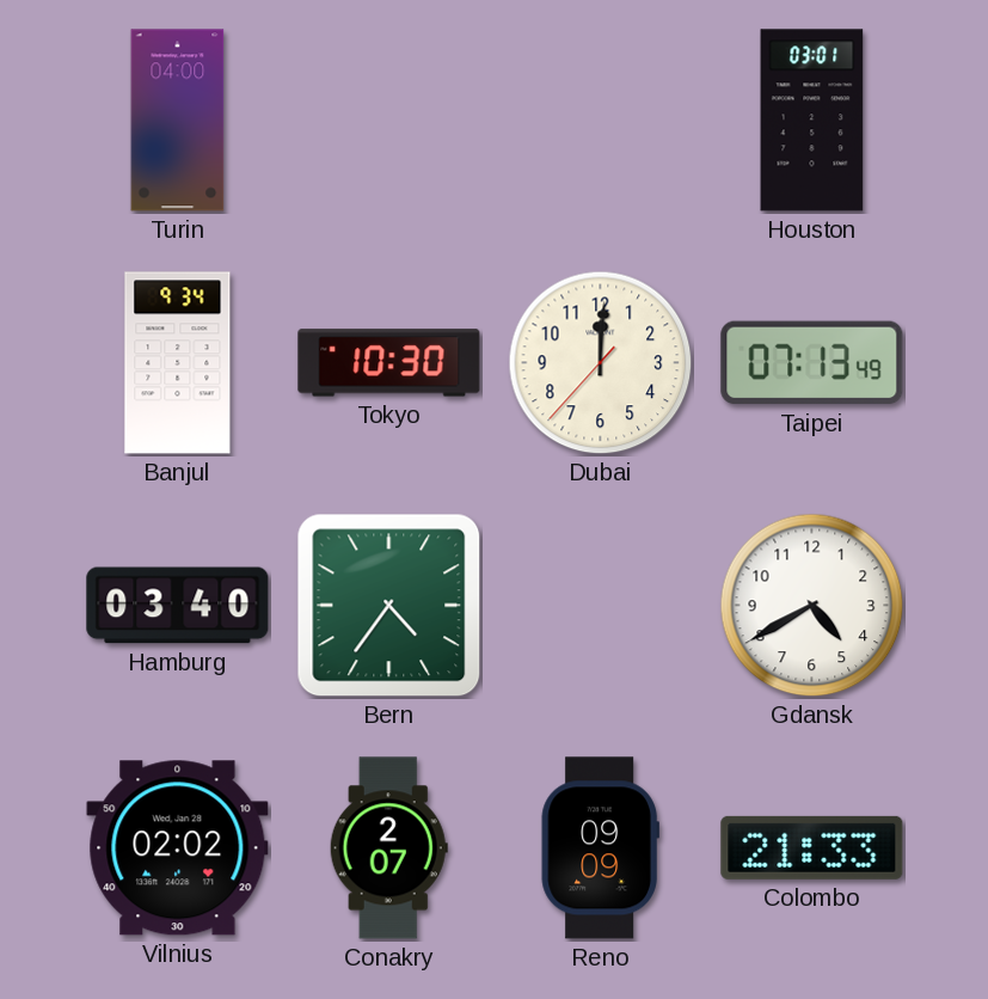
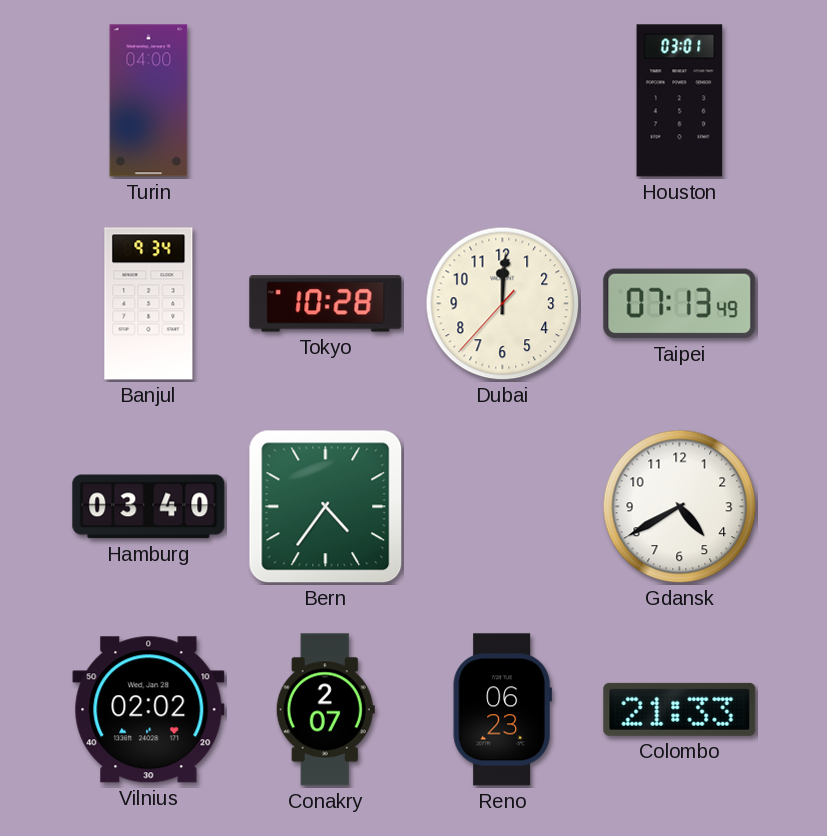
Tokyo: 10:30 -> 10:28 (326, 304)
Reno: 09:09 -> 06:23 (502, 710)
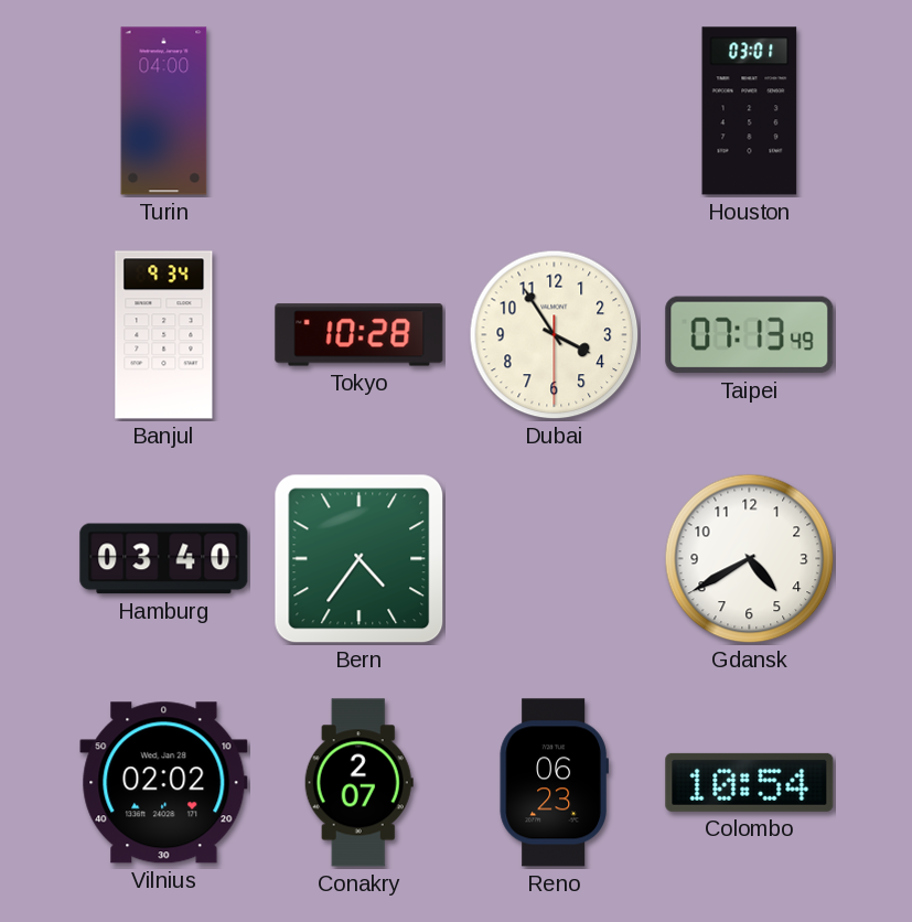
Dubai: 12:00 -> 3:54 (555, 335)
Colombo: 21:33 -> 10:54 (750, 782)
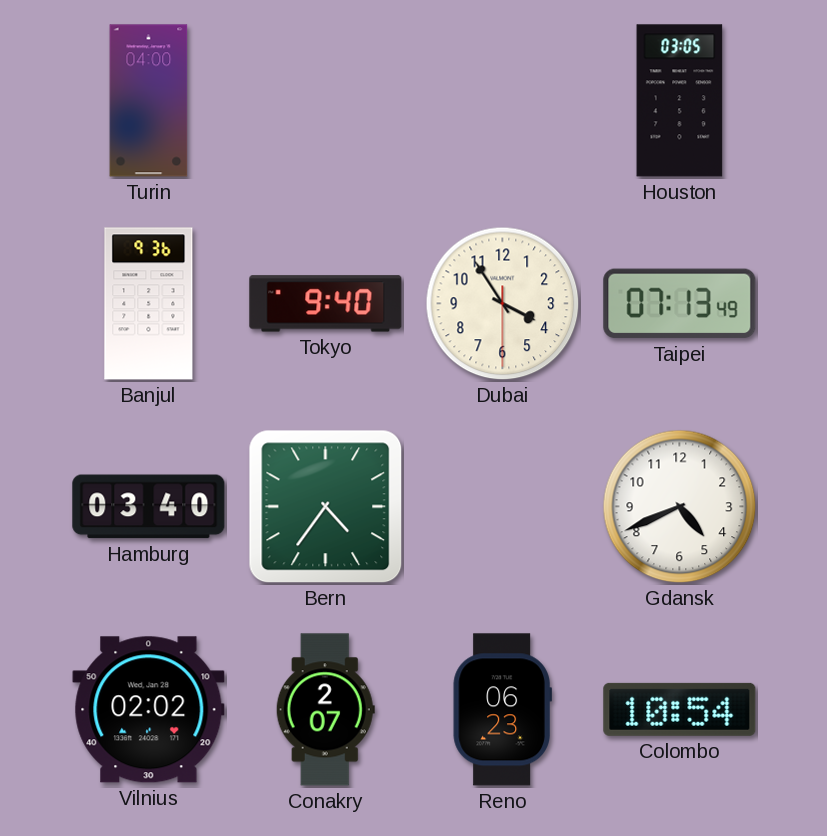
Houston: 03:01 -> 03:05 (680, 101)
Banjul: 9:34 -> 9:36 (149, 304)
Tokyo: 10:28 -> 9:40 (326, 304)
Gdansk: 4:40 -> 4:41 (680, 507)
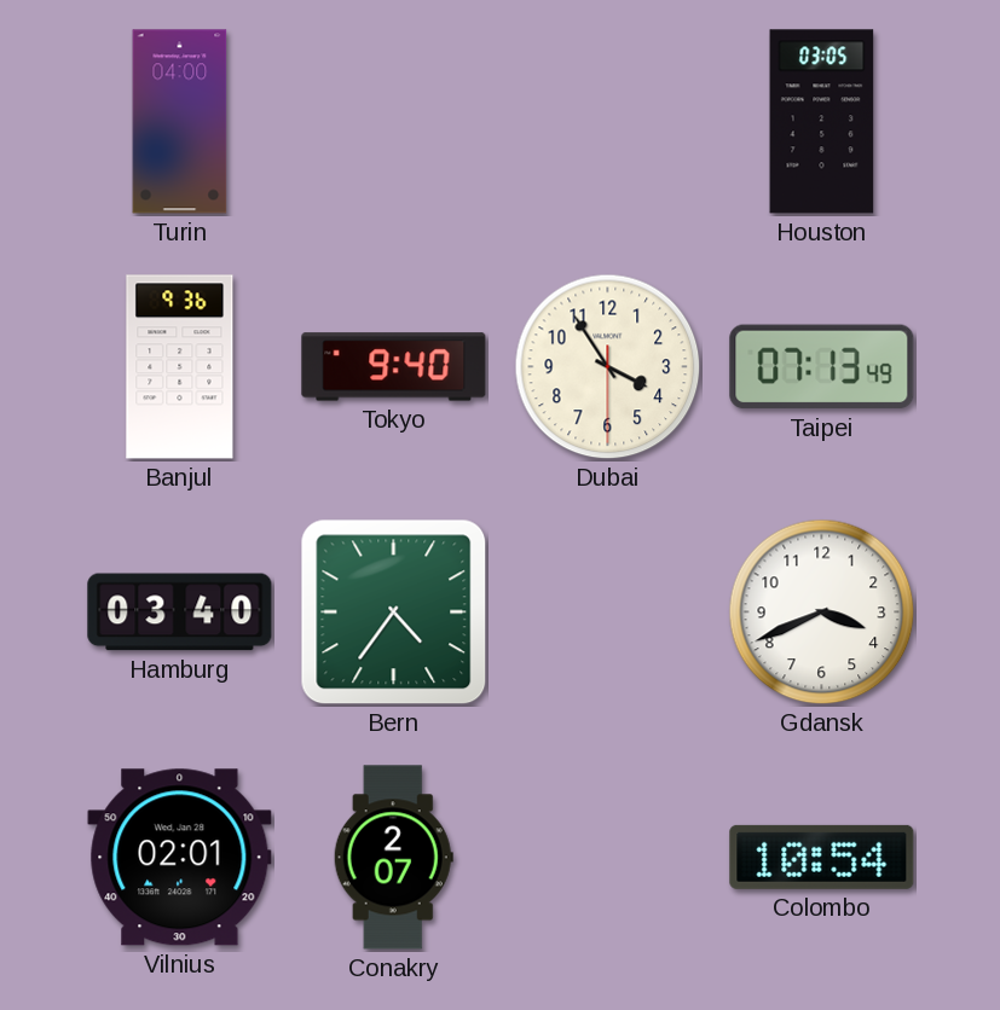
Gdansk: 4:41 -> 3:41 (822, 613)
Vilnius: 02:02 -> 02:01 (180, 858)
Reno: 06:23 -> none (502, 710)
